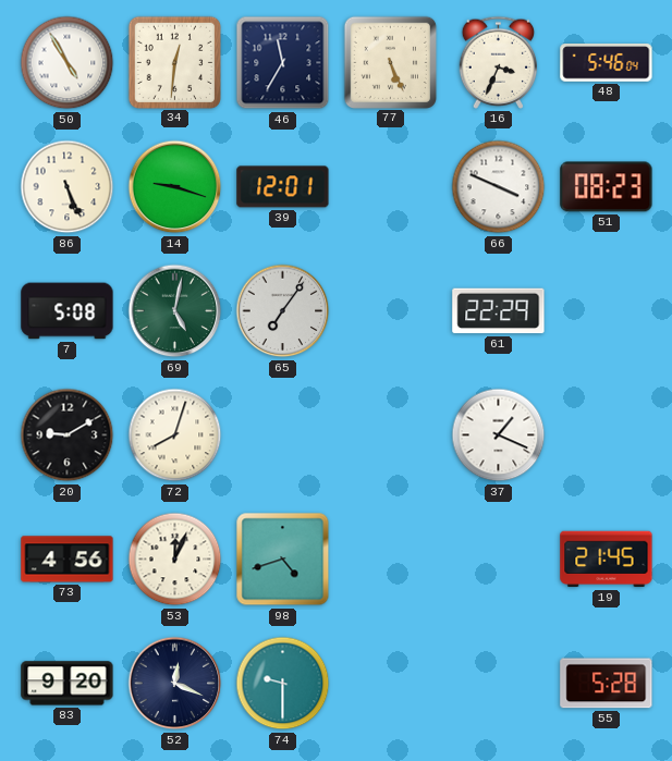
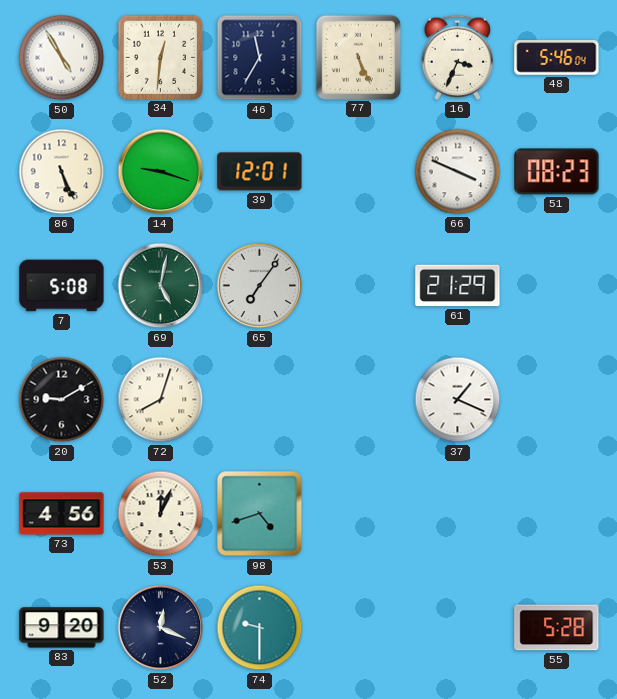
61: 22:29 -> 21:29 (458, 286)
19: 21:45 -> none (607, 560)
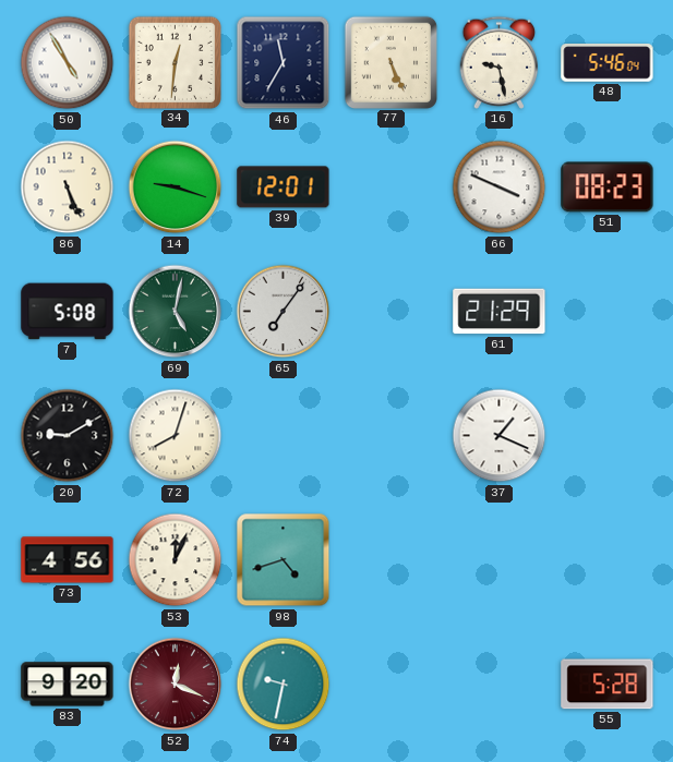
16: 3:34 -> 9:28 (500, 62)
52 dial: navy -> burgundy (176, 685)
74: 9:30 -> 9:32 (284, 685)
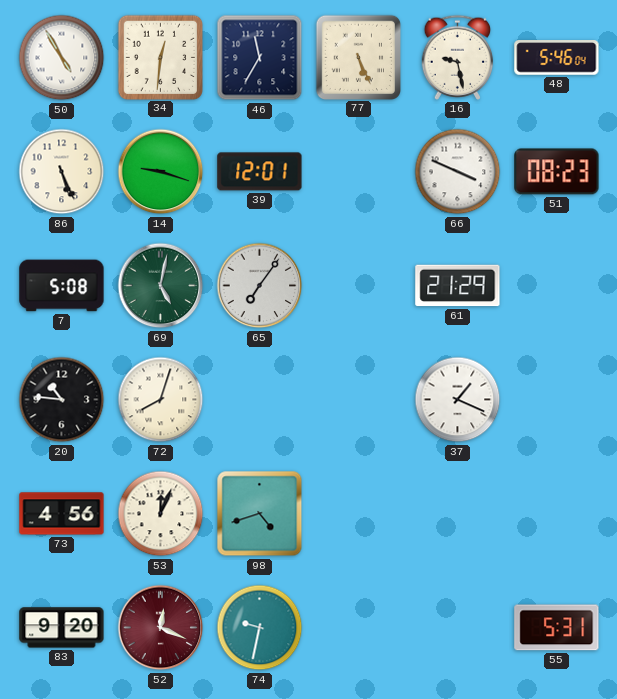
20: 9:10 -> 10:46 (62, 400)
55: 5:28 -> 5:31 (557, 628)
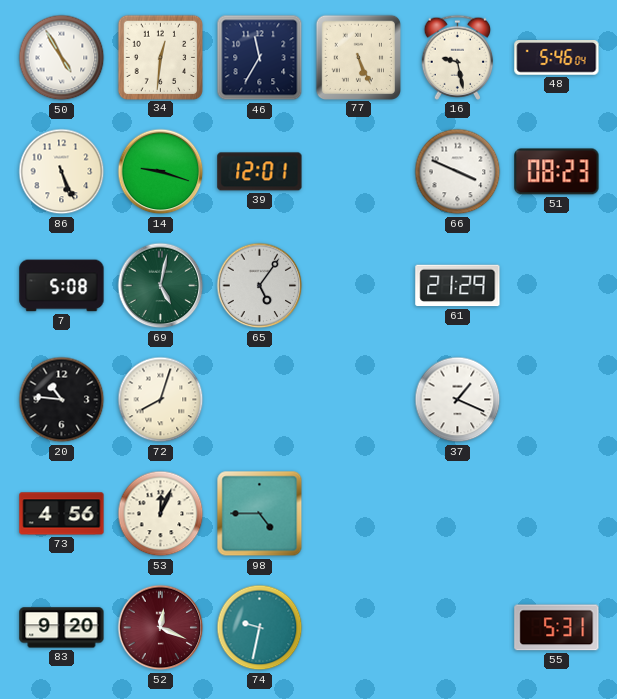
65: 7:06 -> 5:06 (260, 286)
98: 4:42 -> 4:45 (260, 514)
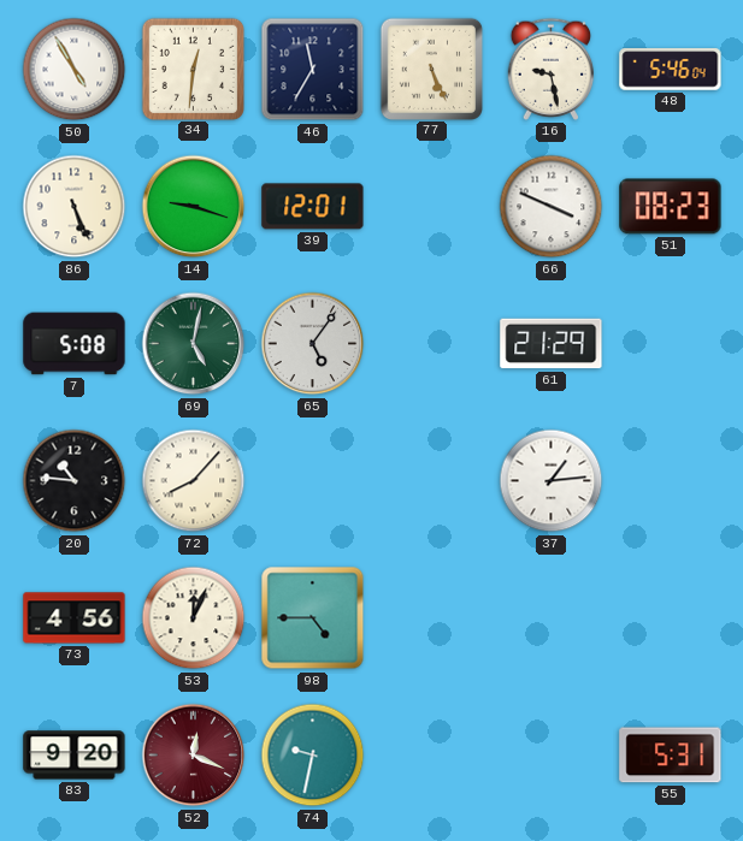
72: 8:03 -> 8:07 (194, 481)
37: 1:19 -> 1:14 (552, 481)
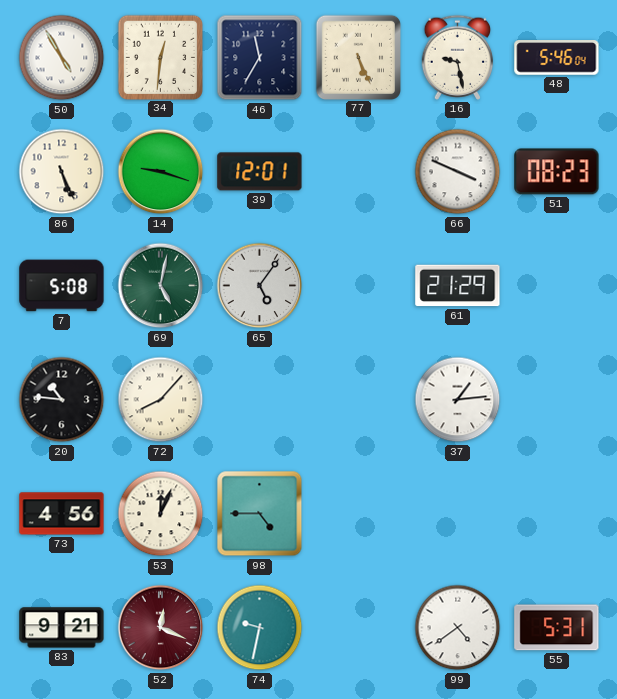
83: 9:20 -> 9:21 (62, 628)
99: none -> 4:39 (458, 628)
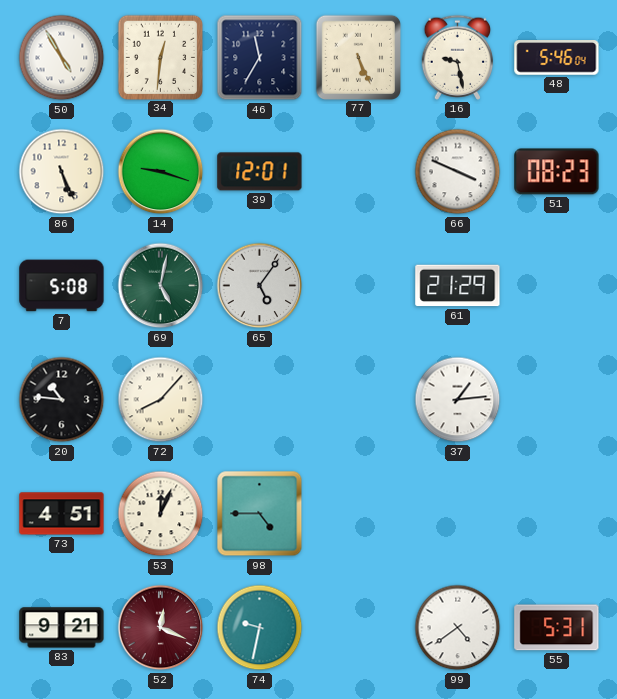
73: 4:56 -> 4:51 (62, 514)
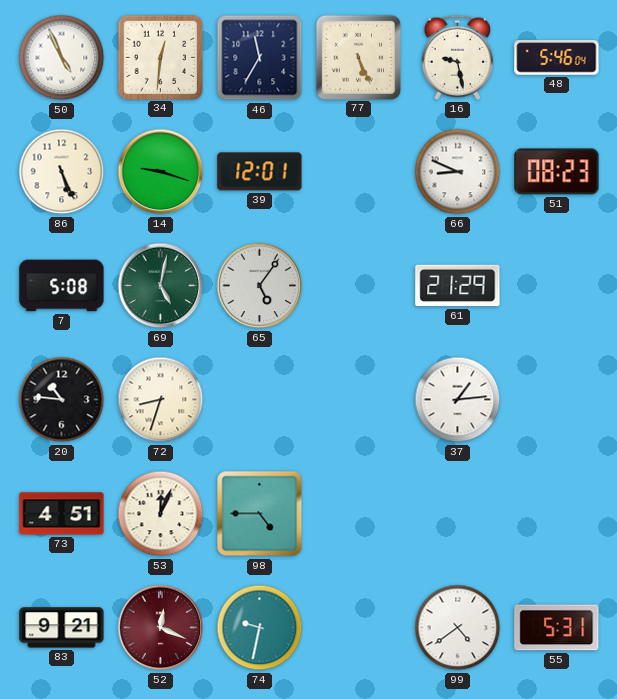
50: 4:55 -> 4:56 (62, 58)
66: 3:49 -> 8:49 (458, 172)
72: 8:07 -> 8:33 (161, 400)
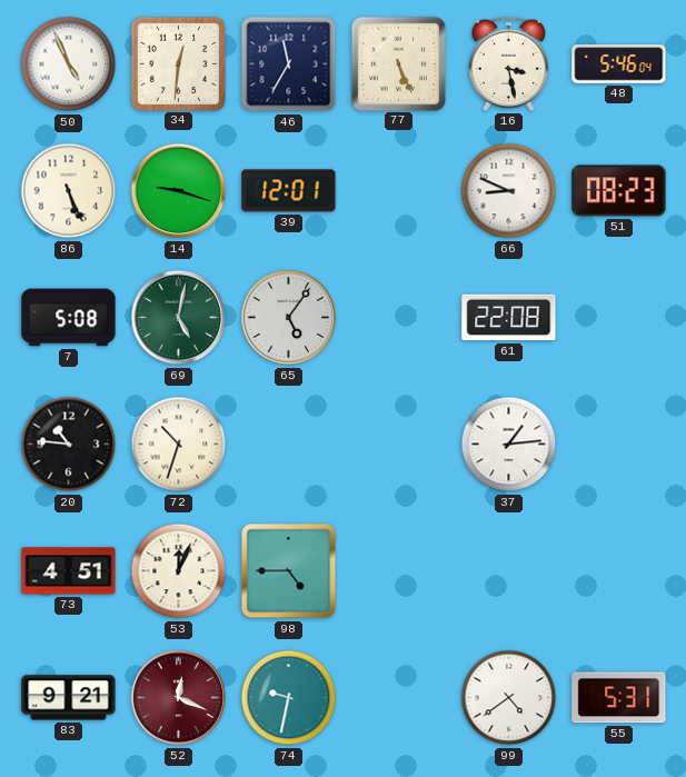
16: 9:28 -> 3:28 (509, 63)
61: 21:29 -> 22:08 (509, 318)
72: 8:33 -> 10:33 (179, 445)
